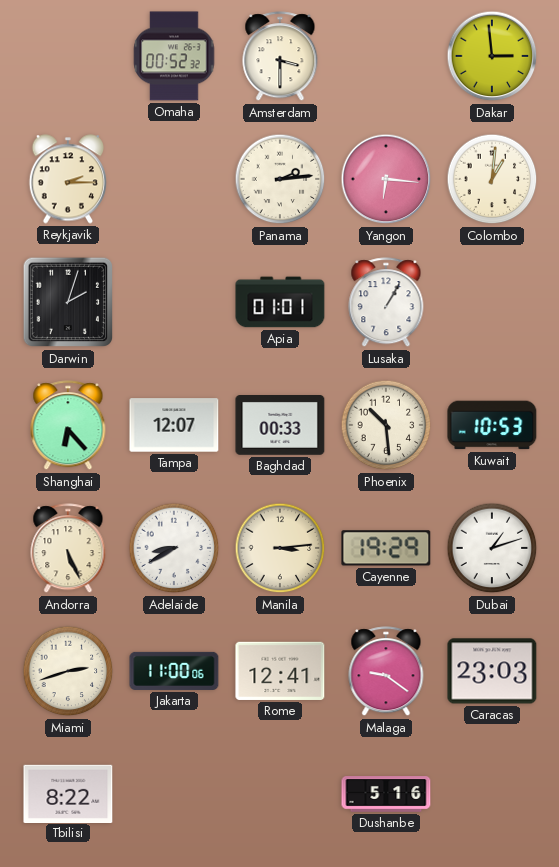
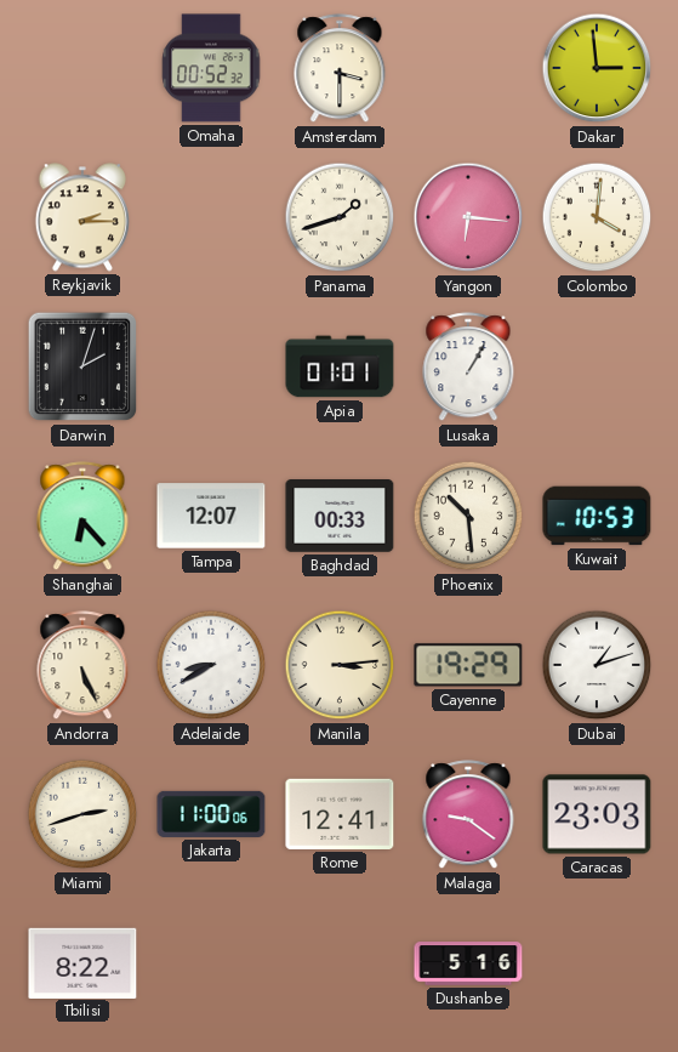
Panama: 2:14 -> 1:42 (340, 217)
Colombo: 1:01 -> 4:01 (597, 217)
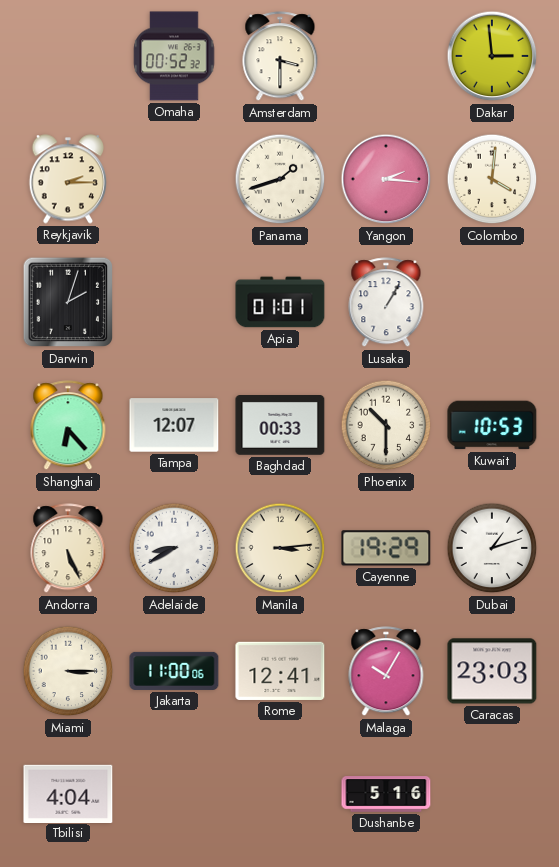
Yangon: 6:16 -> 2:16 (386, 179)
Phoenix: 10:29 -> 10:30 (386, 425)
Miami: 2:42 -> 3:15 (68, 671)
Malaga: 9:21 -> 10:05 (386, 672)
Tbilisi: 8:22 -> 4:04 (68, 793)
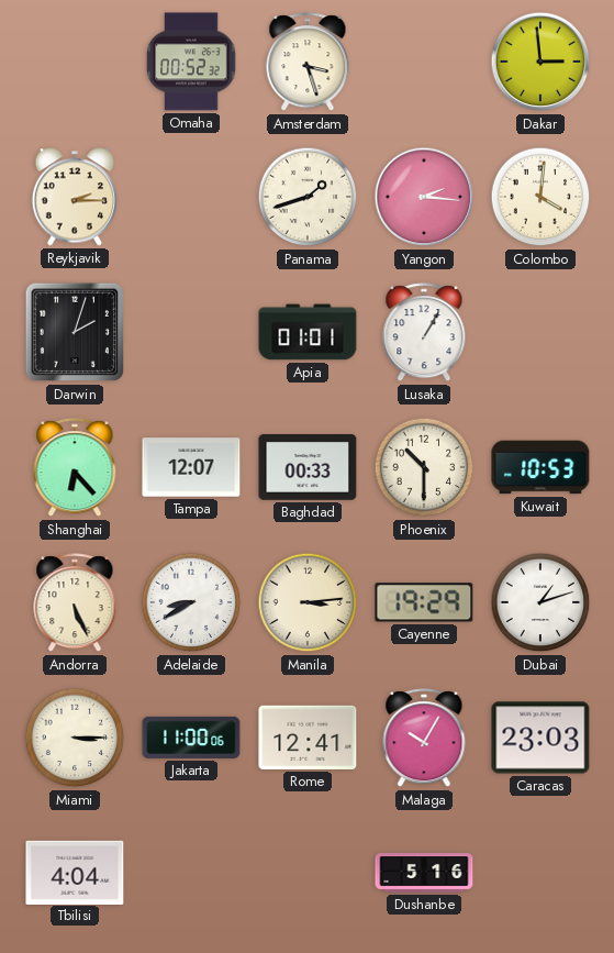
Amsterdam: 3:30 -> 3:27 (308, 63)
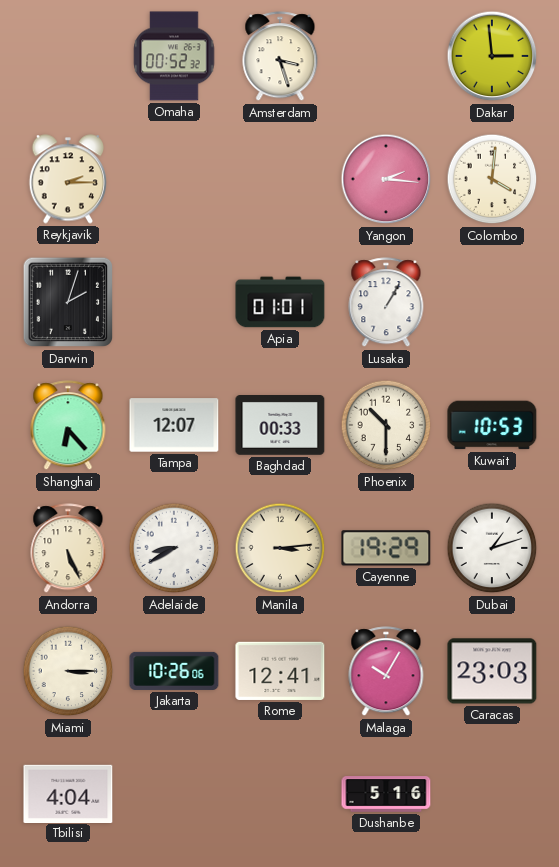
Panama: 1:42 -> none (308, 197)
Jakarta: 11:00 -> 10:26 (174, 671)
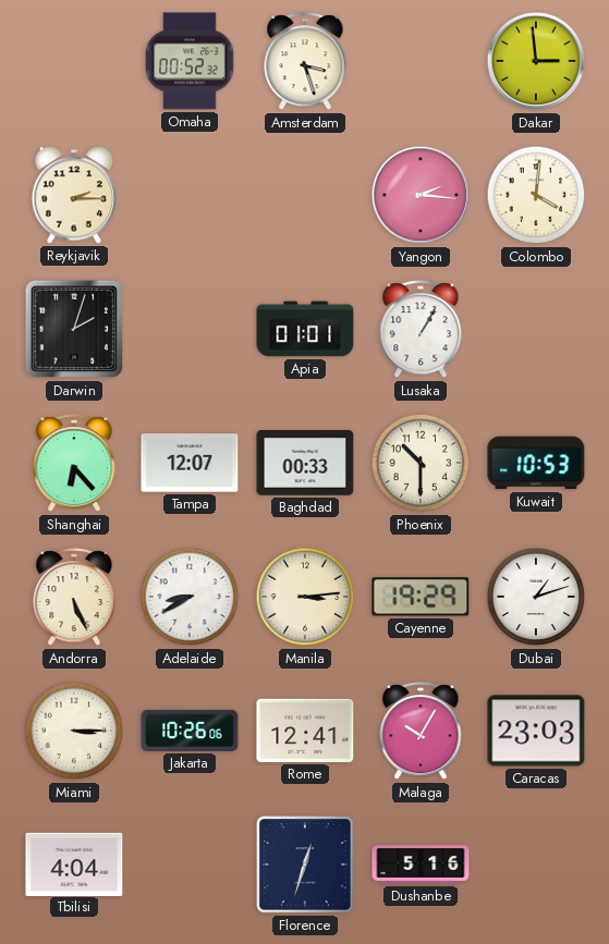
Florence: none -> 12:33 (306, 866)
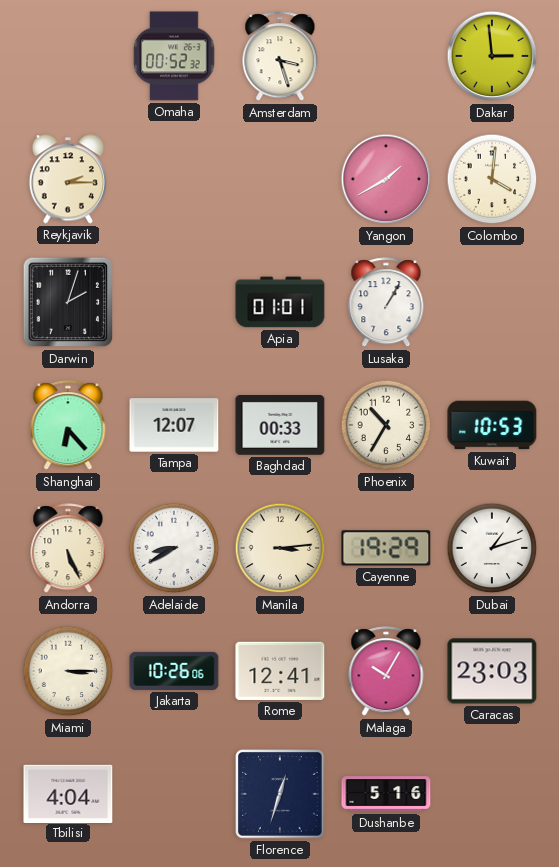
Yangon: 2:16 -> 1:40 (386, 179)
Phoenix: 10:30 -> 10:35 (386, 425)
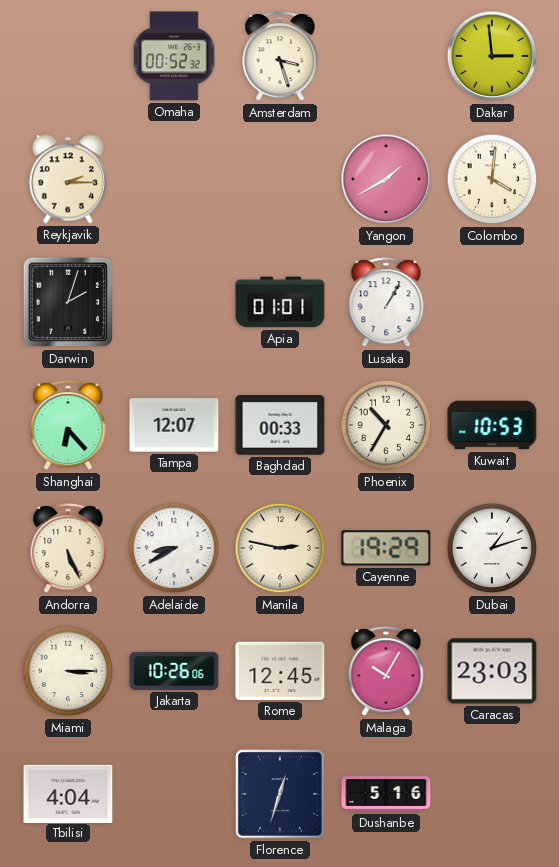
Manila: 3:14 -> 2:47 (280, 548)
Rome: 12:41 -> 12:45 (280, 671)
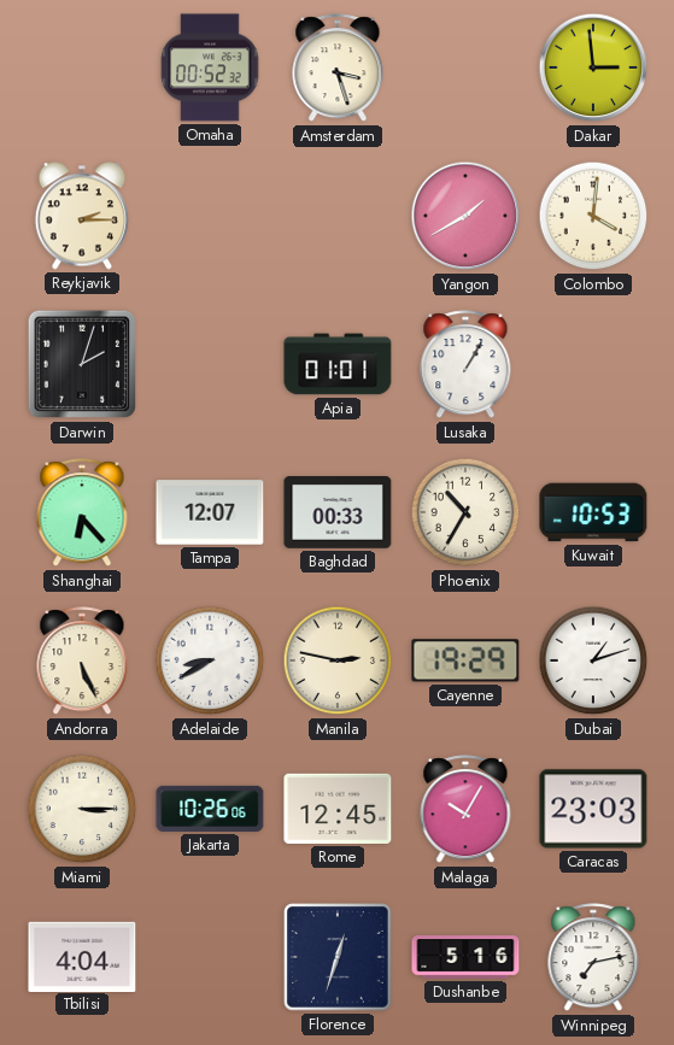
Winnipeg: none -> 7:13 (593, 958)
